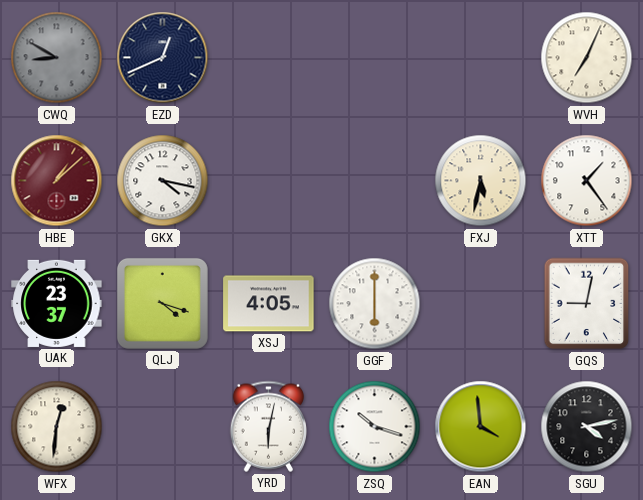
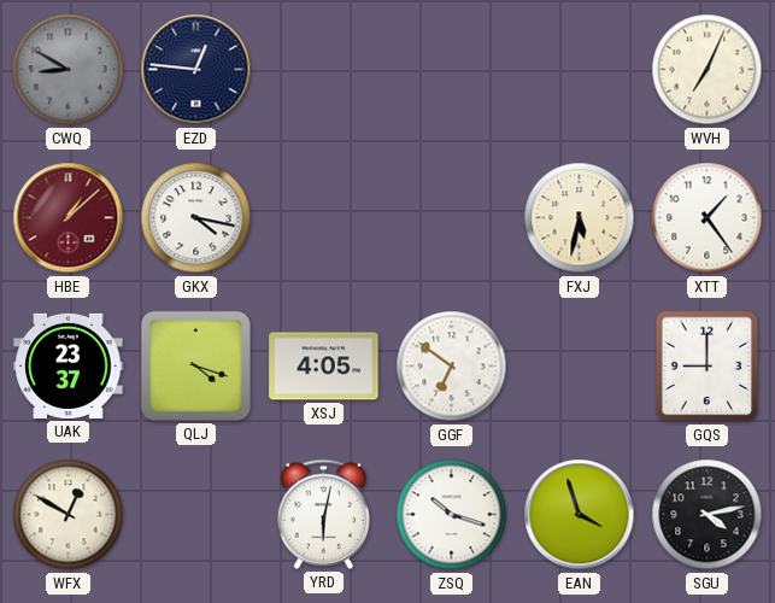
EZD: 12:41 -> 12:46 (196, 70)
GGF: 6:00 -> 6:51 (452, 367)
GQS: 9:02 -> 9:00 (708, 367)
WFX: 12:31 -> 12:50 (69, 515)
EAN: 3:59 -> 3:57 (580, 515)
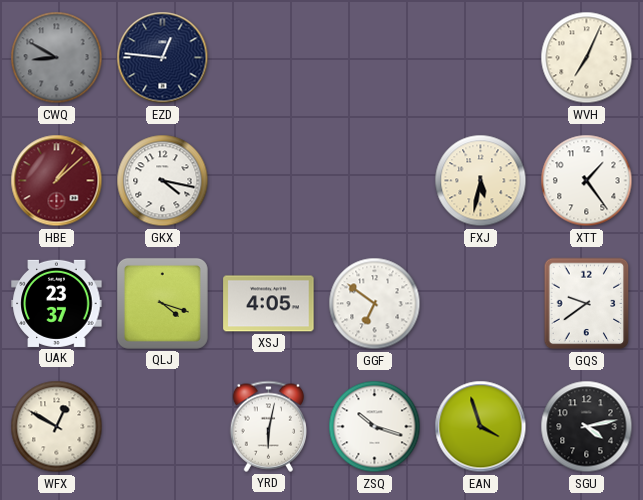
GQS: 9:00 -> 9:39 (587, 304)
